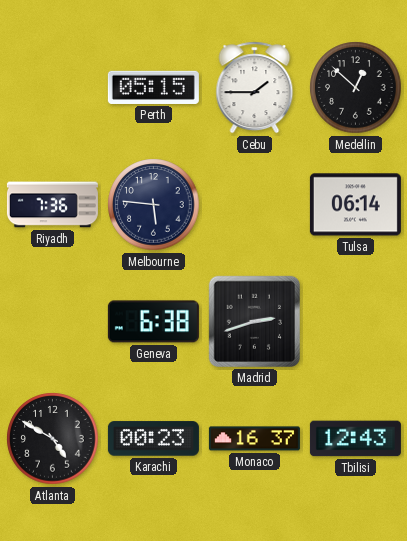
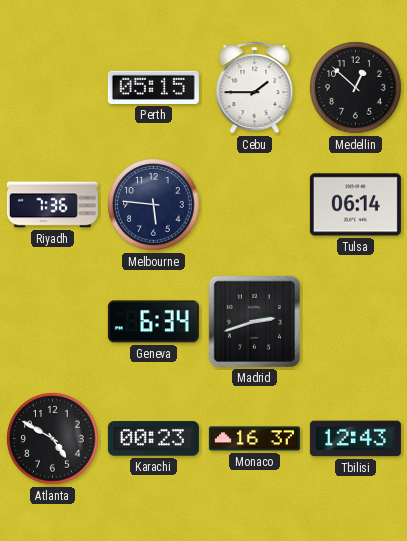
Geneva: 6:38 -> 6:34 (153, 322)
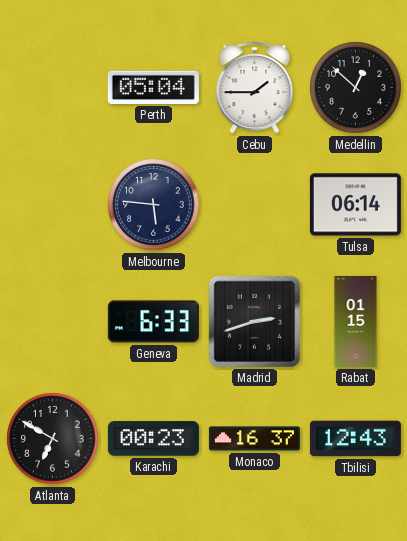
Perth: 05:15 -> 05:04 (153, 87)
Riyadh: 7:36 -> none (52, 205)
Geneva: 6:34 -> 6:33 (153, 322)
Rabat: none -> 01:15 (356, 321)
Atlanta: 4:50 -> 6:50 (53, 439)
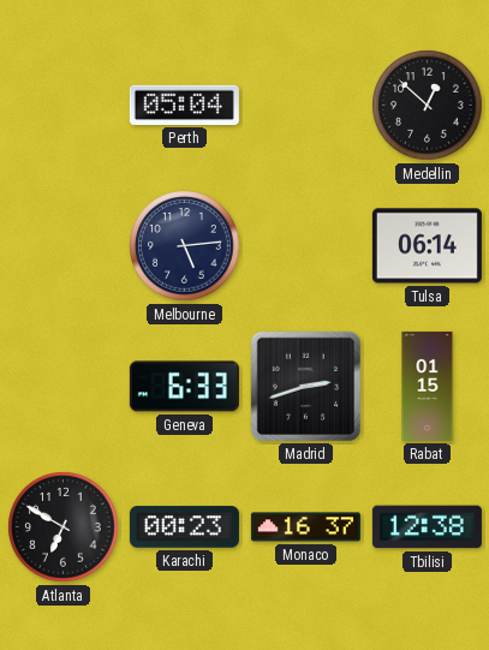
Cebu: 1:45 -> none (255, 88)
Melbourne: 5:46 -> 5:14 (185, 246)
Tbilisi: 12:43 -> 12:38 (427, 527)
